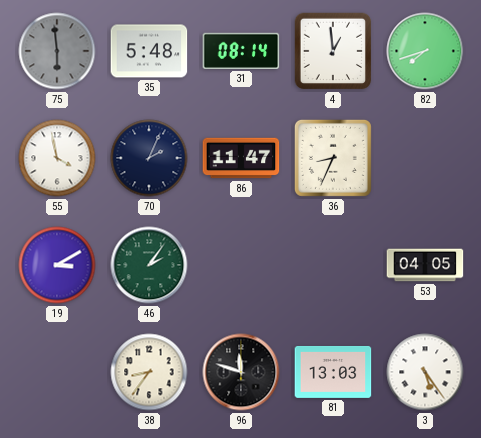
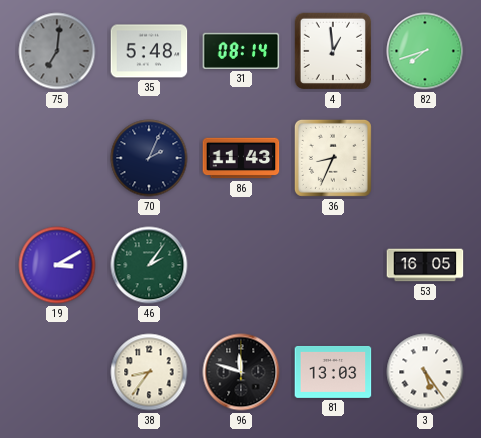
75: 5:59 -> 7:01 (57, 51)
55: 3:58 -> none (57, 158)
86: 11:47 -> 11:43 (241, 158)
53: 04:05 -> 16:05 (425, 265)
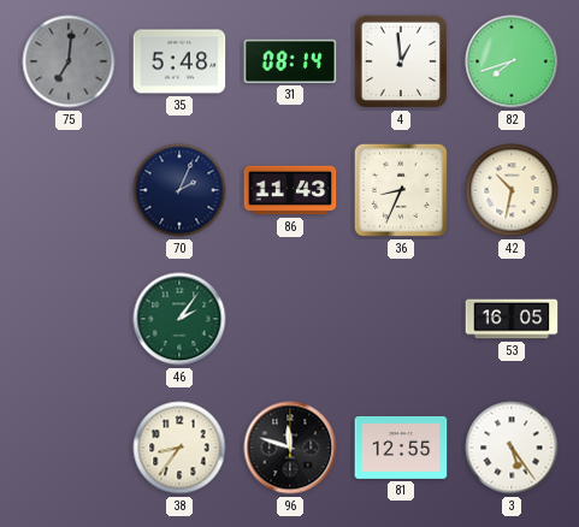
42: none -> 10:32 (512, 190)
19: 3:10 -> none (57, 265)
81: 13:03 -> 12:55 (401, 448)
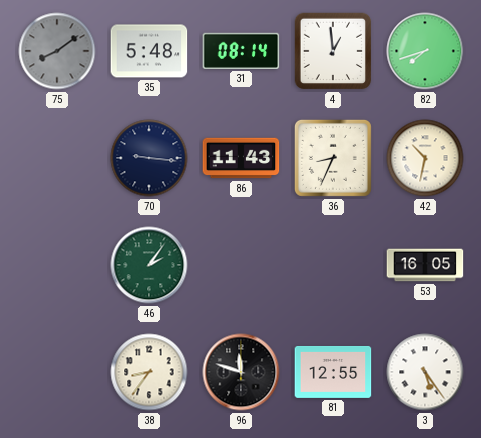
75: 7:01 -> 8:09 (57, 51)
70: 2:04 -> 9:16 (149, 158)
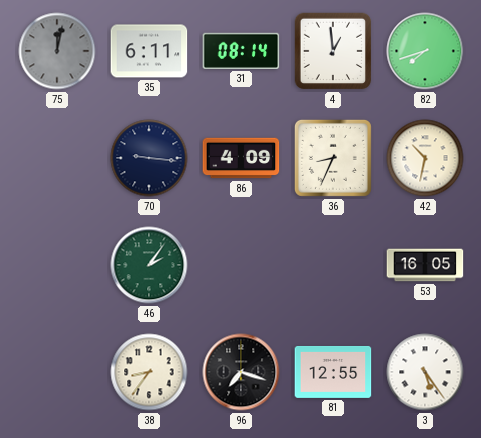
75: 8:09 -> 12:02 (57, 51)
35: 5:48 -> 6:11 (149, 51)
86: 11:43 -> 4:09 (241, 158)
96: 11:48 -> 7:18 (241, 372)
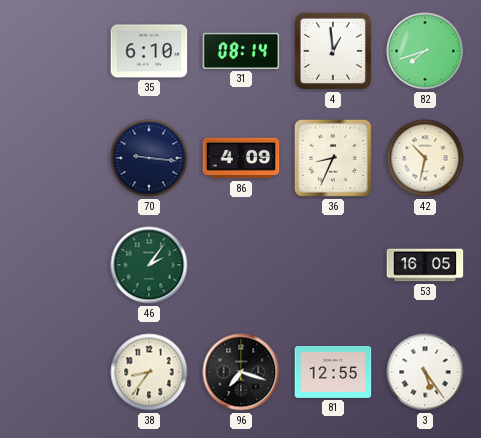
75: 12:02 -> none (57, 51)
35: 6:11 -> 6:10 (149, 51)
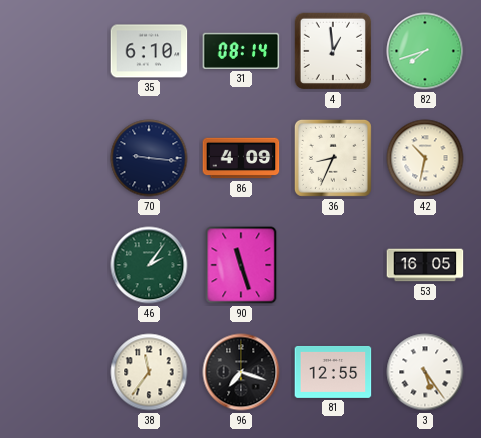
90: none -> 11:27 (241, 265)
38: 8:36 -> 11:36 (149, 372)
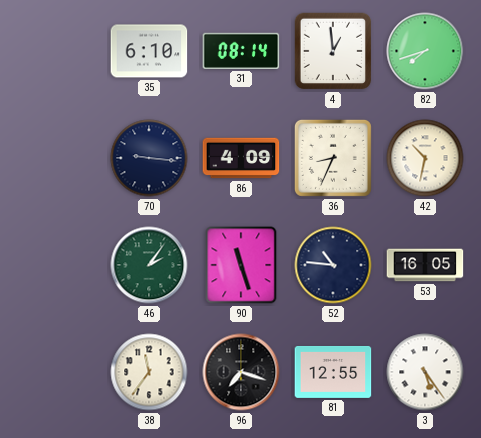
52: none -> 10:46 (333, 265)
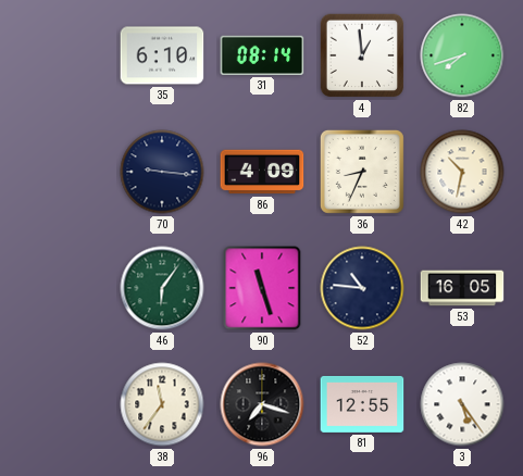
46: 2:06 -> 6:06 (162, 288)
